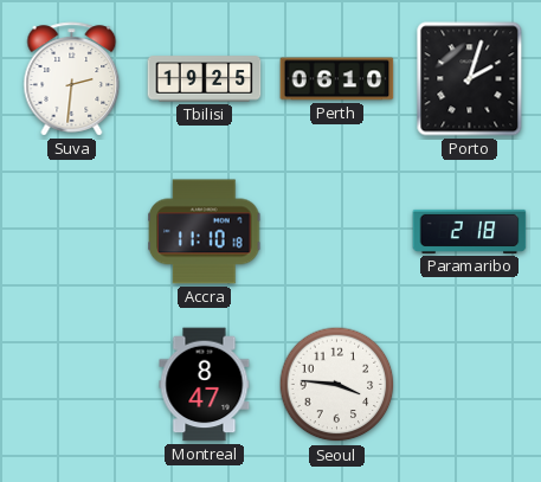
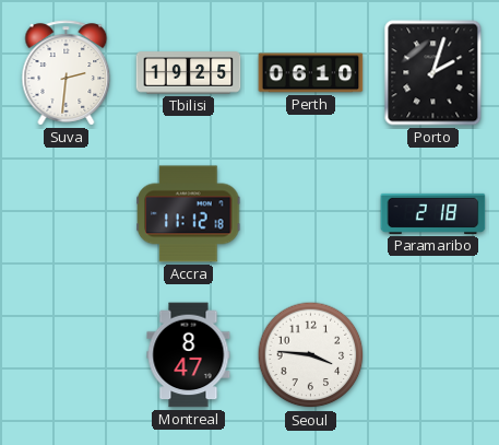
Accra: 11:10 -> 11:12 (189, 214)
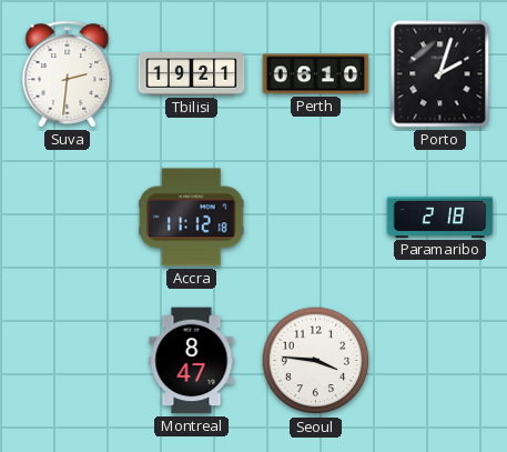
Tbilisi: 19:25 -> 19:21 (192, 74)
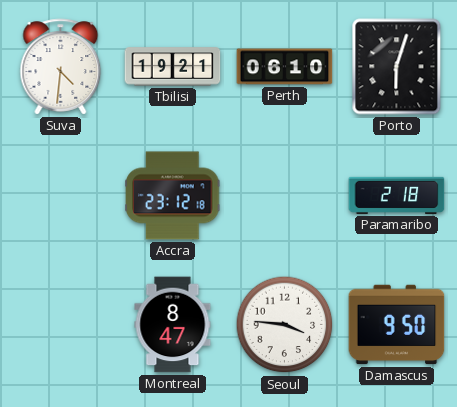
Suva: 2:31 -> 4:31 (61, 67)
Porto: 2:03 -> 6:03 (397, 67)
Accra: 11:12 -> 23:12 (173, 196)
Damascus: none -> 9:50 (397, 325)
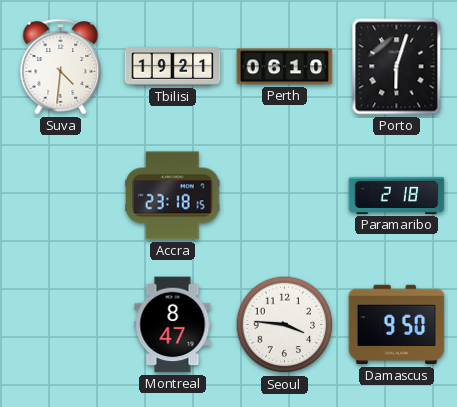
Accra: 23:12 -> 23:18 (173, 196)
